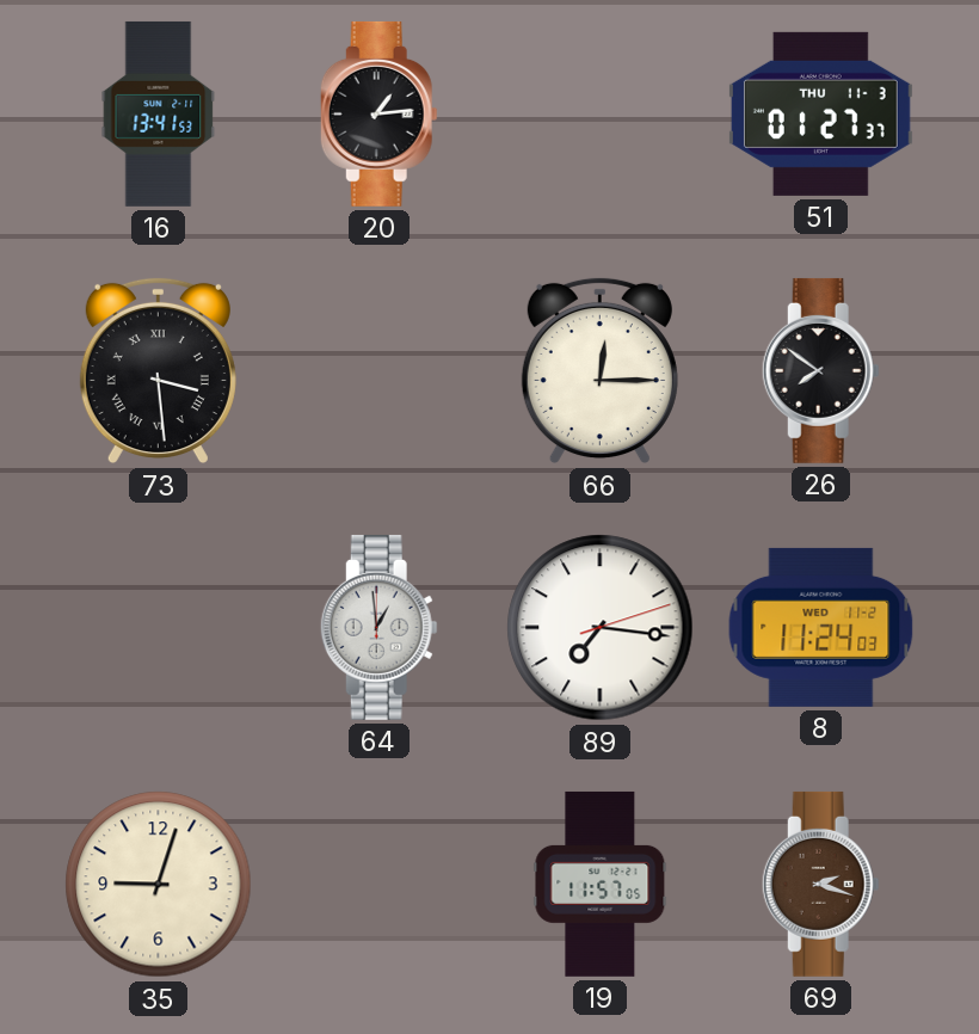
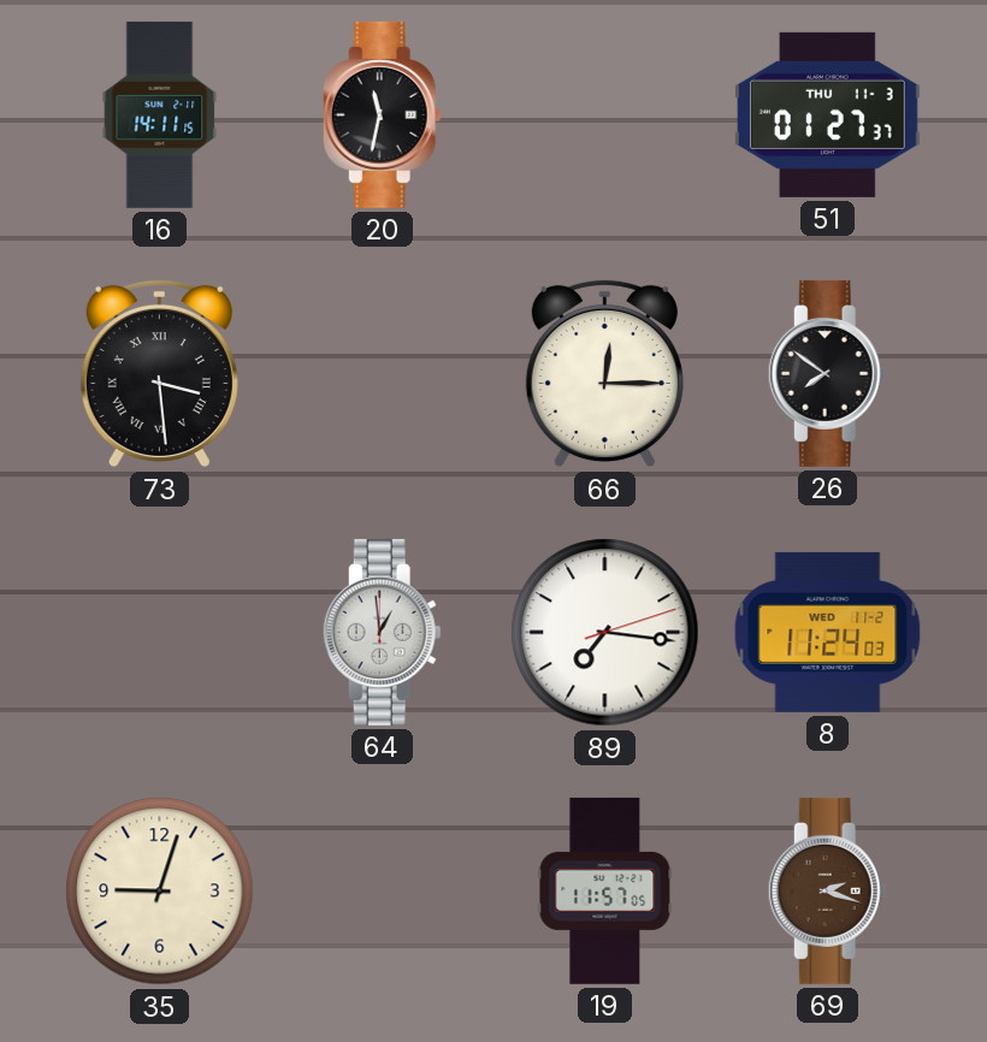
16: 13:41 -> 14:11 (160, 114)
20: 1:14 -> 11:32 (382, 114)
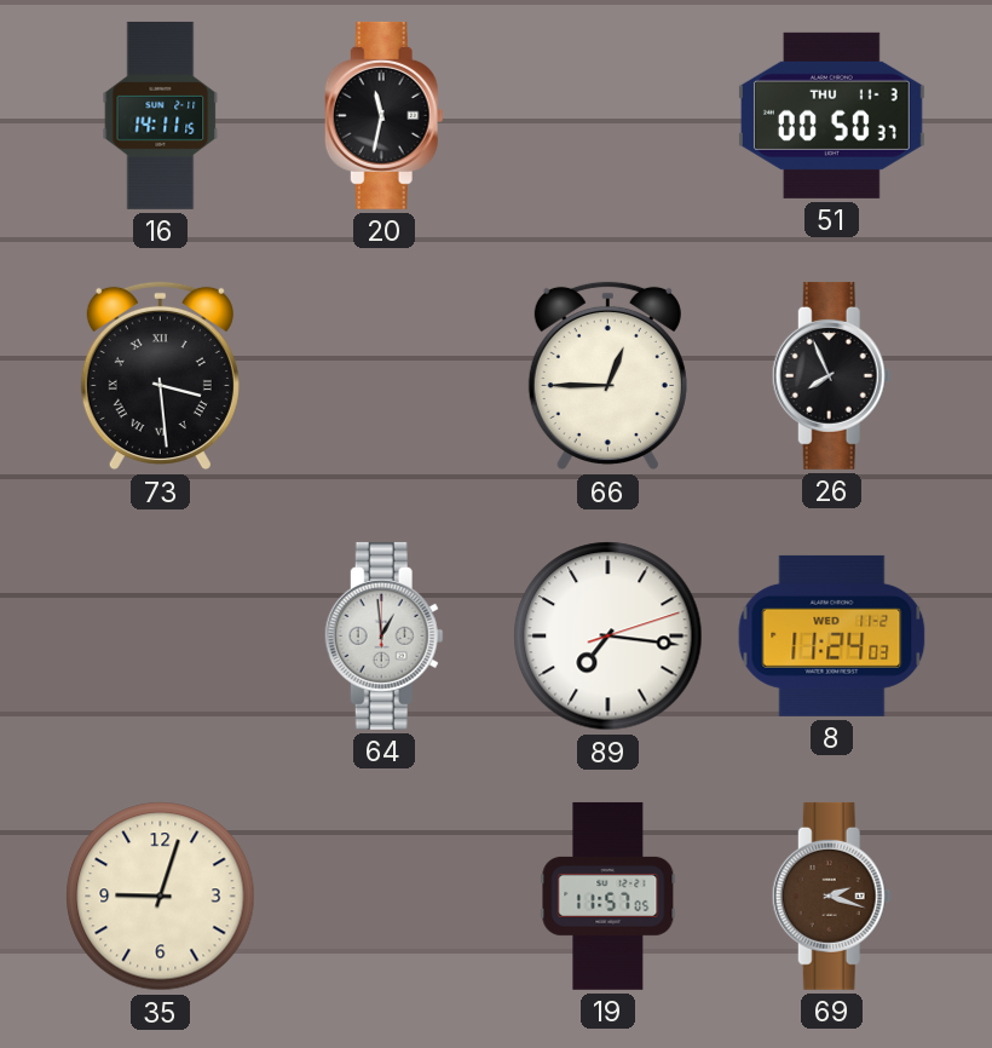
51: 01:27 -> 00:50 (831, 115)
66: 12:15 -> 12:45 (607, 376)
26: 7:51 -> 7:56 (831, 375)
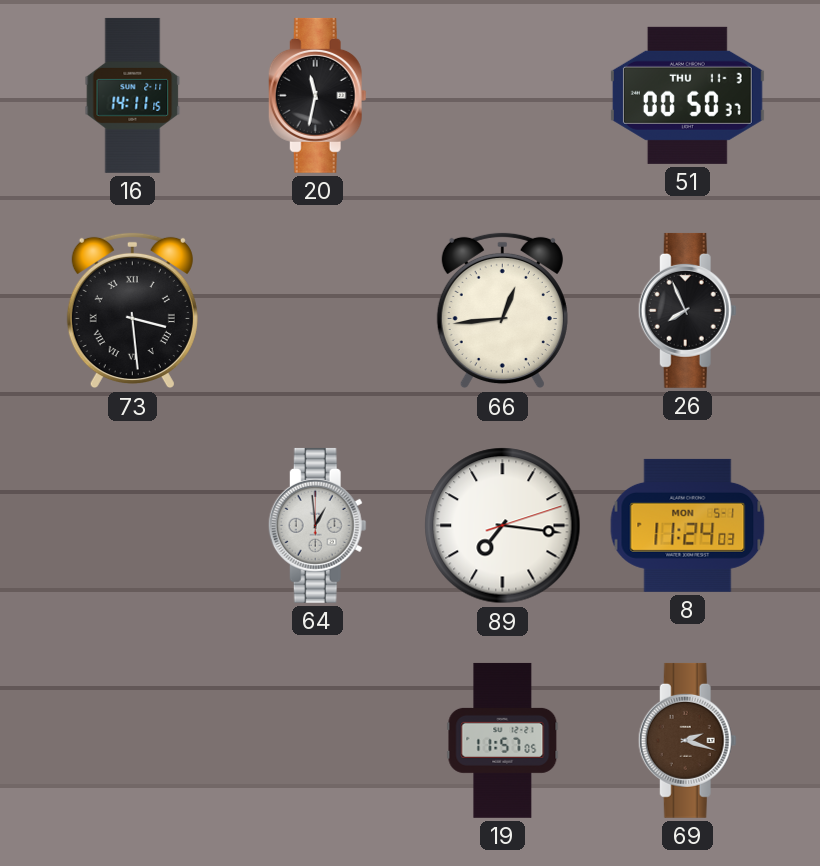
66: 12:45 -> 12:44 (502, 311)
8 date: WED 11-2 -> MON 5-1 (688, 525)
35: 9:03 -> none (161, 897)
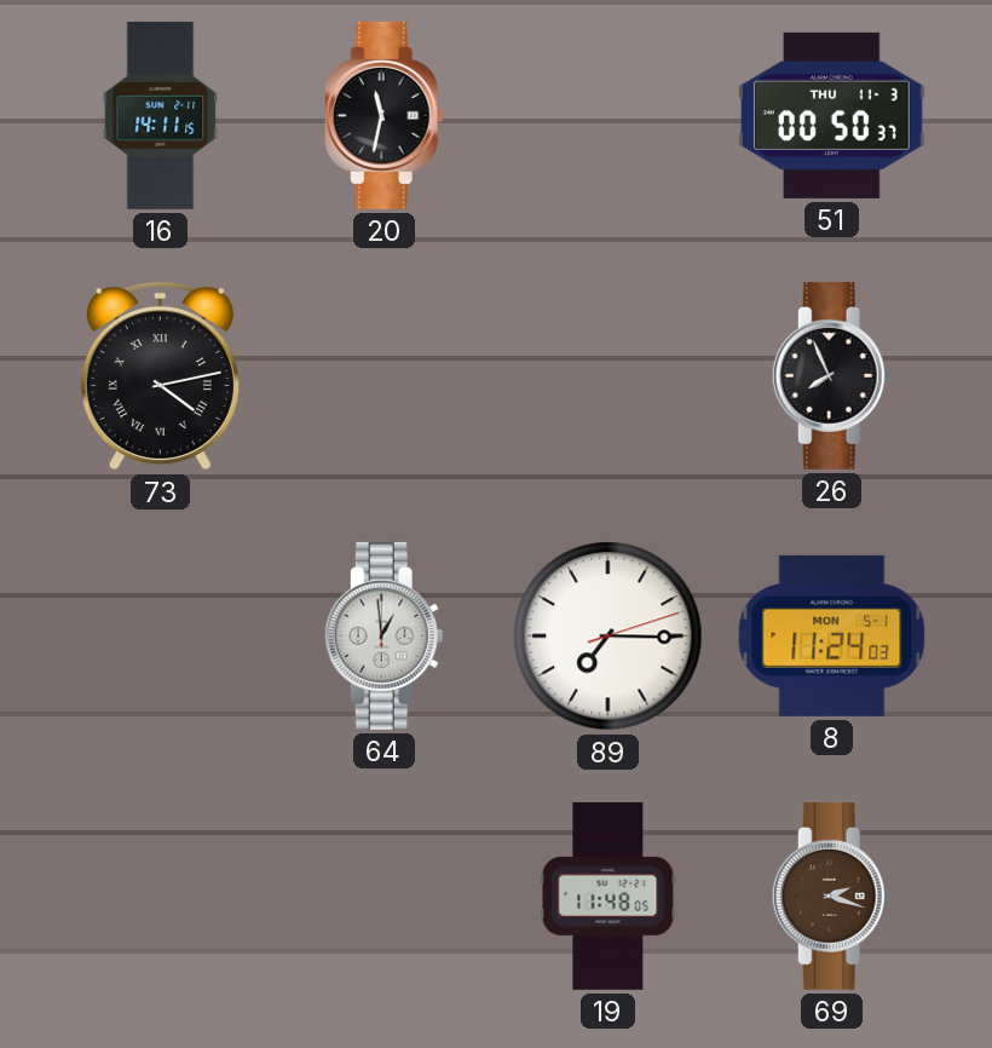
73: 3:29 -> 4:13 (160, 376)
66: 12:44 -> none (502, 311)
89: 7:16 -> 7:15 (609, 637)
19: 11:57 -> 11:48 (609, 896)
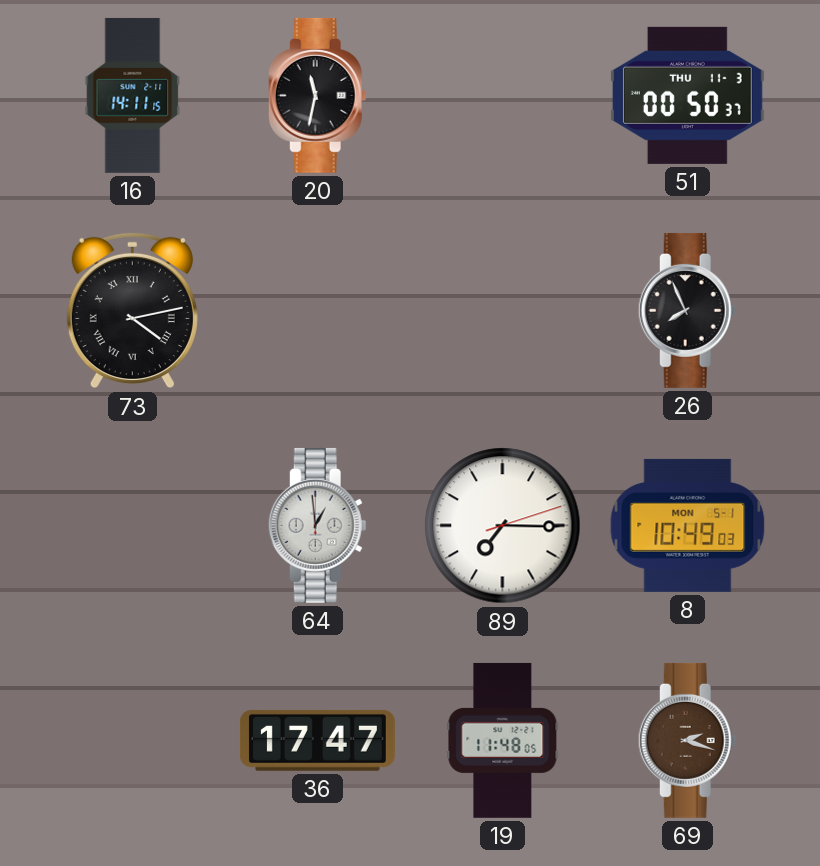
8: 11:24 -> 10:49 (688, 525)
36: none -> 17:47 (317, 740)
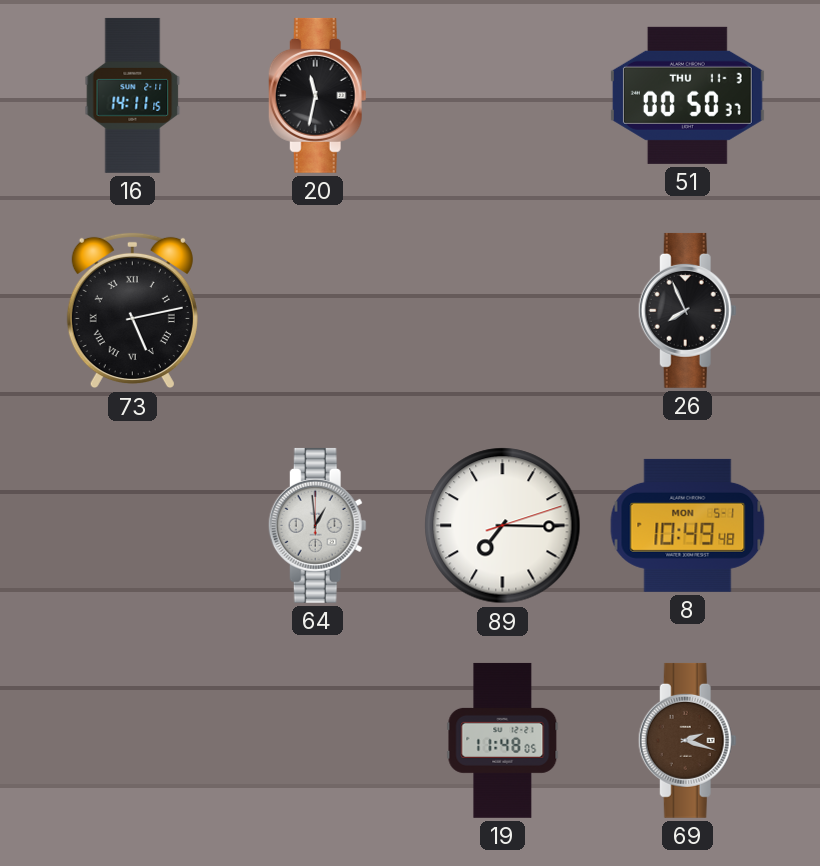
73: 4:13 -> 5:13 (132, 311)
8: 10:49:03 -> 10:49:48 (688, 525)
36: 17:47 -> none (317, 740)
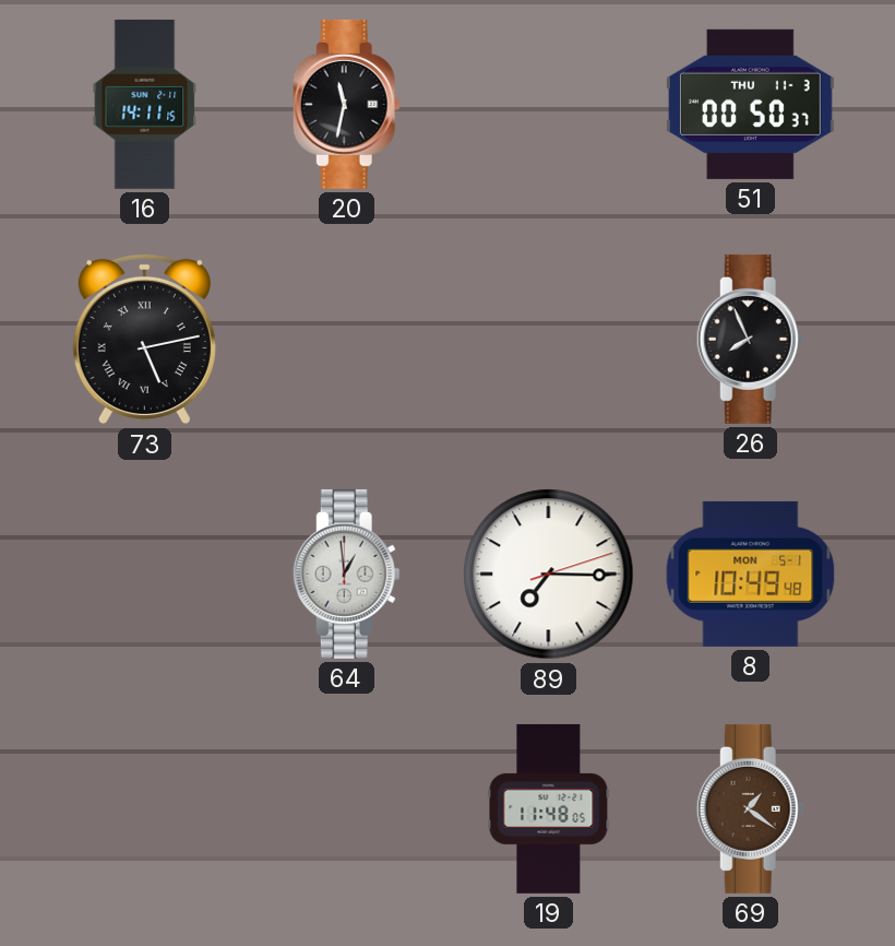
69: 2:18 -> 1:21 (750, 808)
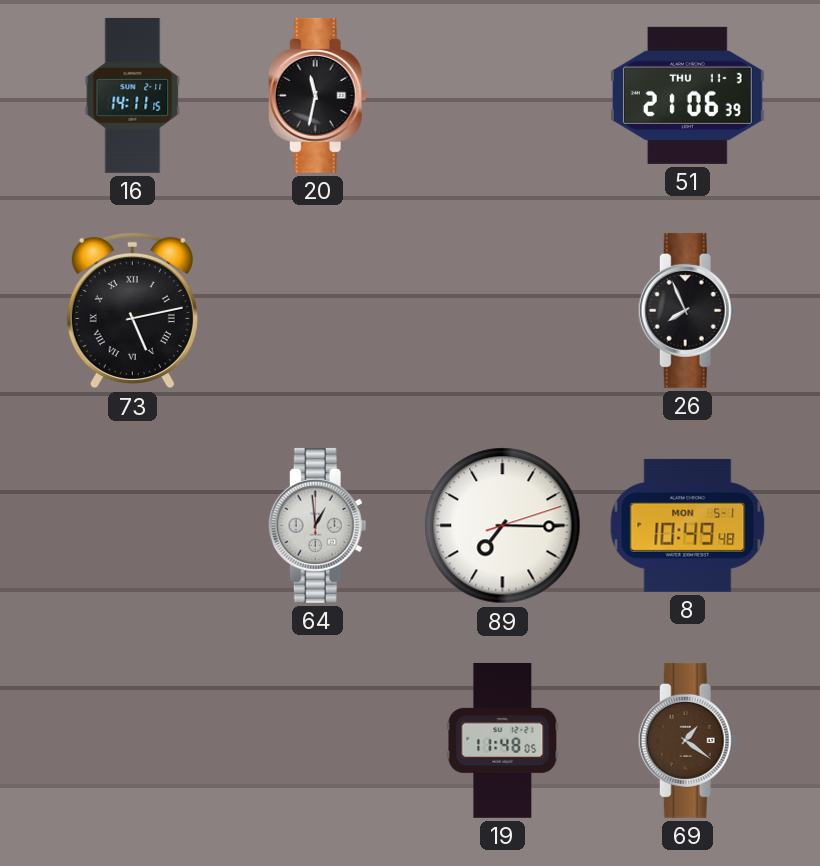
51: 00:50 -> 21:06 (687, 95)
